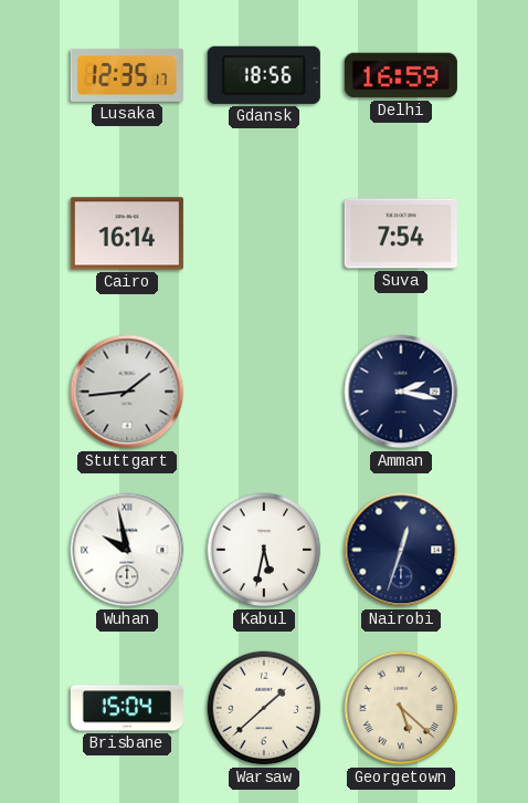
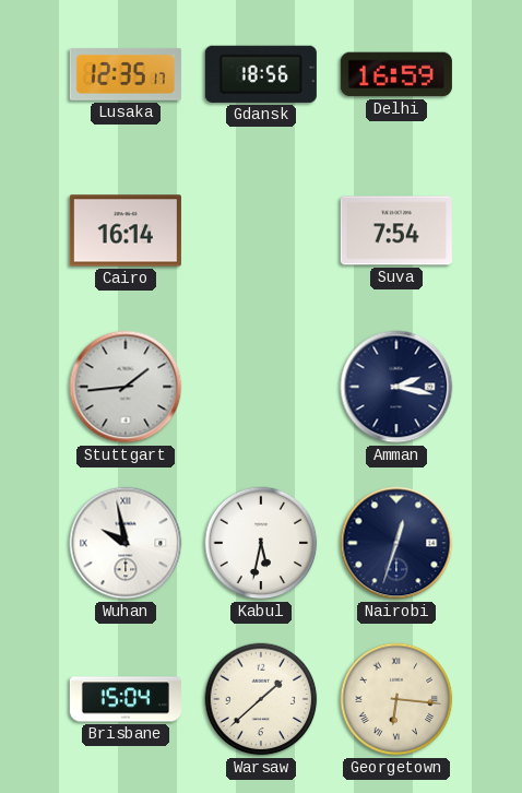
Georgetown: 5:22 -> 6:16 (396, 699)
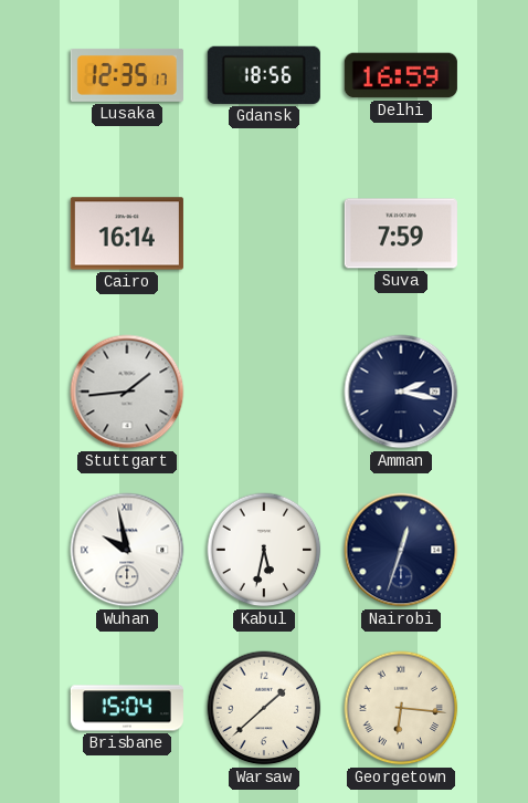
Suva: 7:54 -> 7:59 (401, 233)
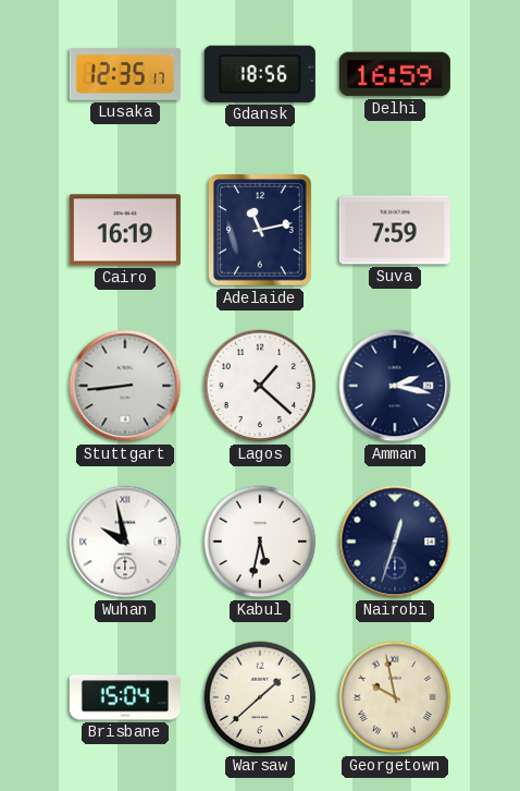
Cairo: 16:14 -> 16:19 (125, 230)
Adelaide: none -> 11:13 (261, 230)
Stuttgart: 1:44 -> 8:44 (125, 386)
Lagos: none -> 1:22 (260, 386)
Georgetown: 6:16 -> 9:58 (395, 697)
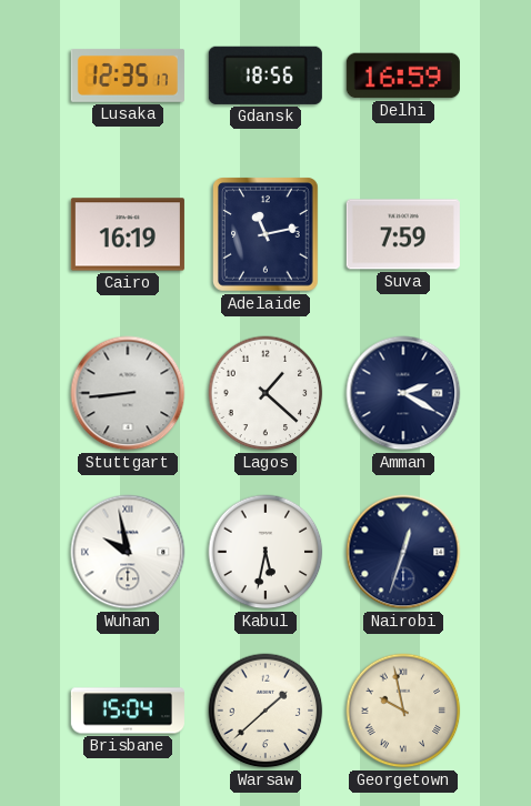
Amman: 2:17 -> 2:20 (403, 393)
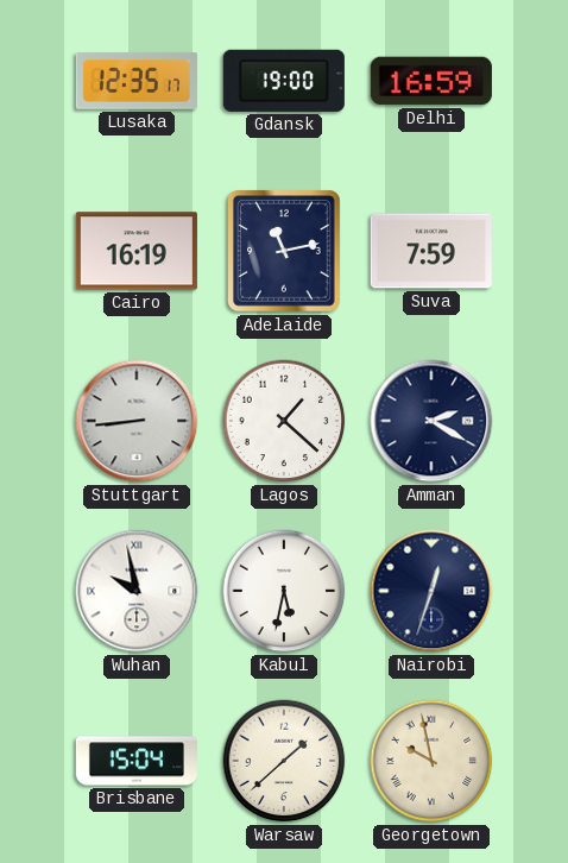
Gdansk: 18:56 -> 19:00 (284, 81)
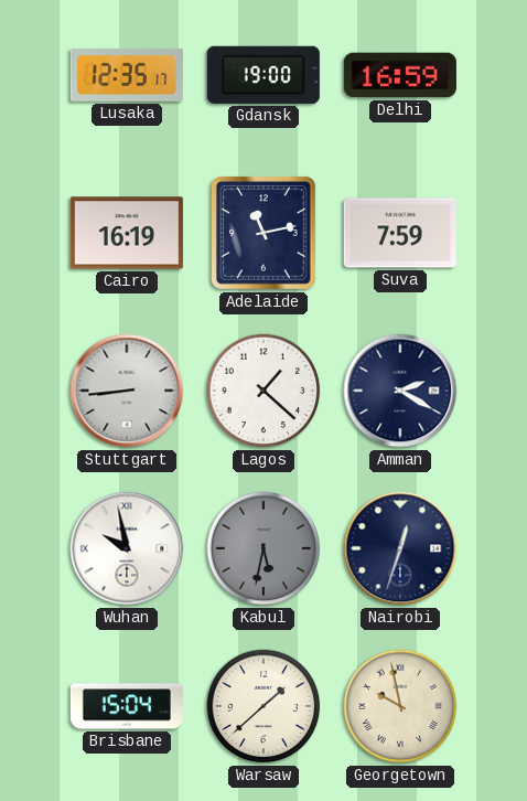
Kabul dial: white -> grey (263, 548)
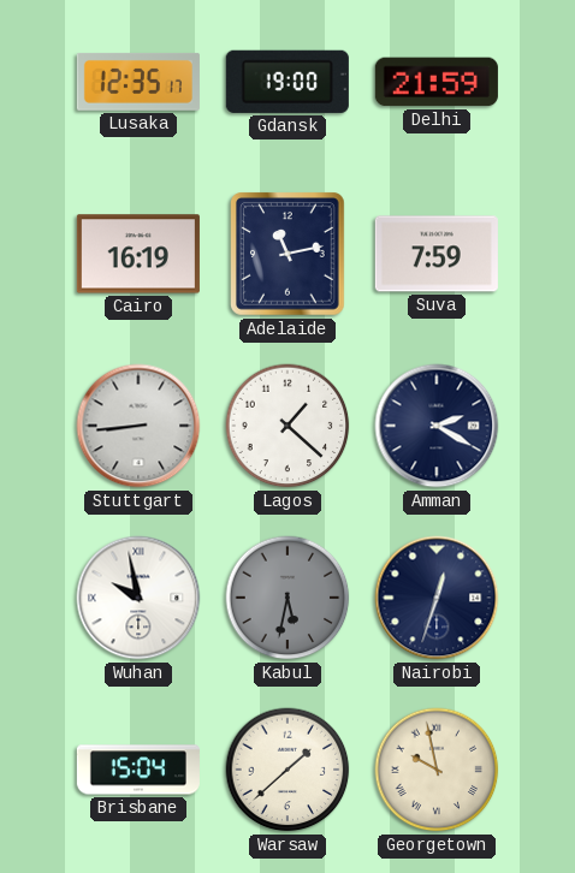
Delhi: 16:59 -> 21:59 (437, 82)
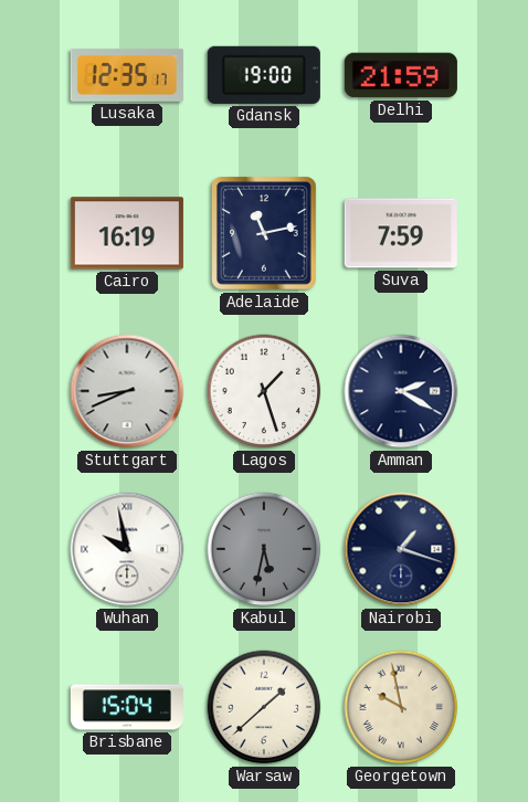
Stuttgart: 8:44 -> 8:41 (127, 391)
Lagos: 1:22 -> 1:27 (264, 391)
Nairobi: 12:33 -> 1:18 (401, 549)
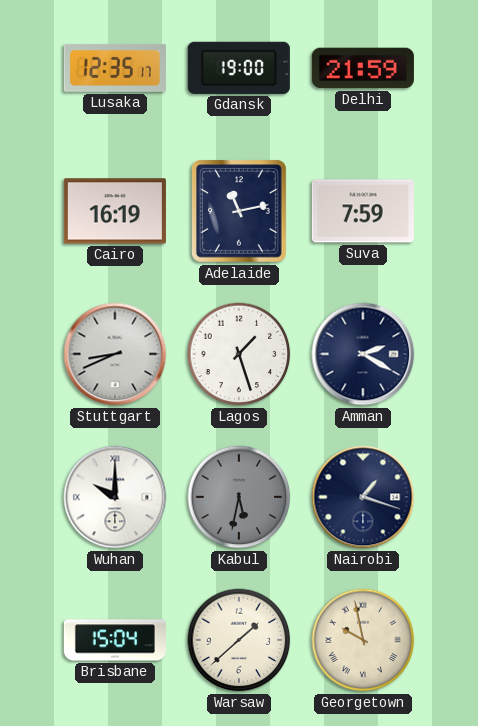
Wuhan: 9:58 -> 10:00 (115, 497)
